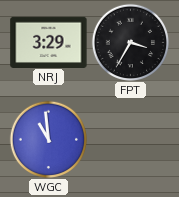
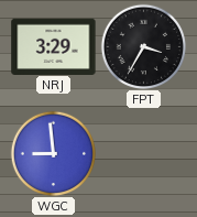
WGC: 10:59 -> 8:59 (53, 153)
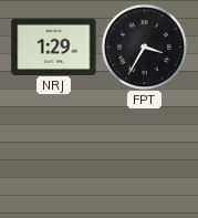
NRJ: 3:29 -> 1:29 (54, 46)
WGC: 8:59 -> none (53, 153)
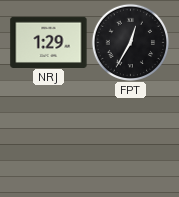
FPT: 3:35 -> 12:35 (130, 42)
